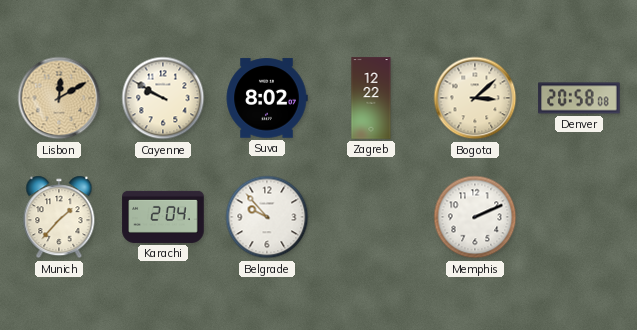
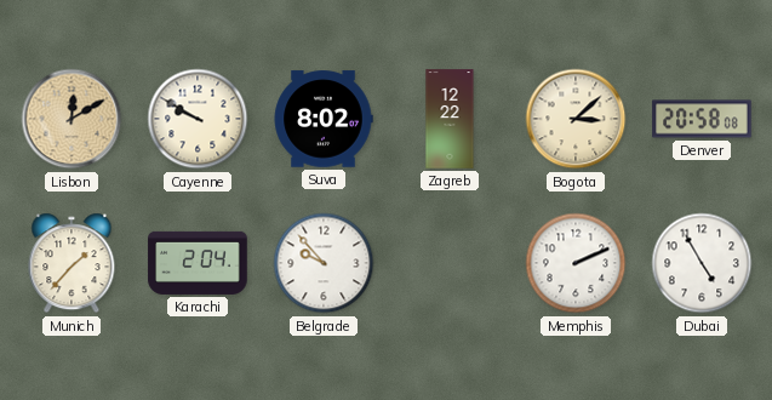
Dubai: none -> 4:55 (702, 263)
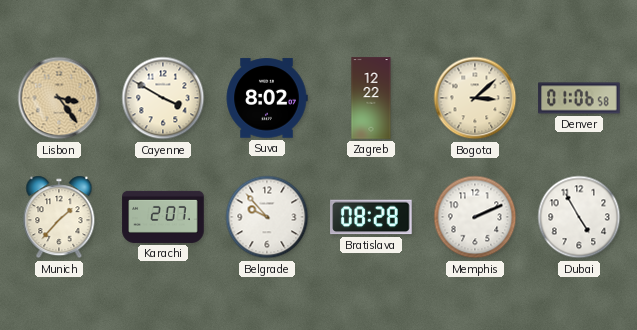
Lisbon: 12:10 -> 3:24 (59, 98)
Cayenne: 9:50 -> 3:50 (163, 98)
Denver: 20:58 -> 01:06 (579, 98)
Karachi: 2:04 -> 2:07 (163, 217)
Bratislava: none -> 08:28 (371, 217)
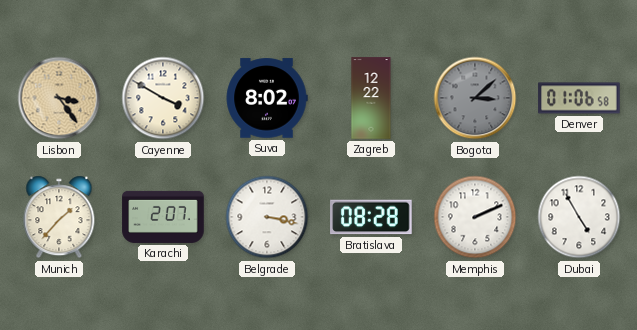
Bogota dial: cream -> grey (475, 98)
Belgrade: 9:53 -> 3:17 (267, 217)
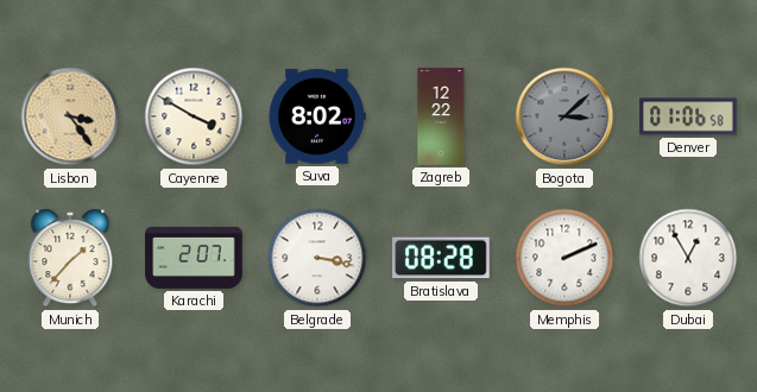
Dubai: 4:55 -> 12:55 (688, 258)
